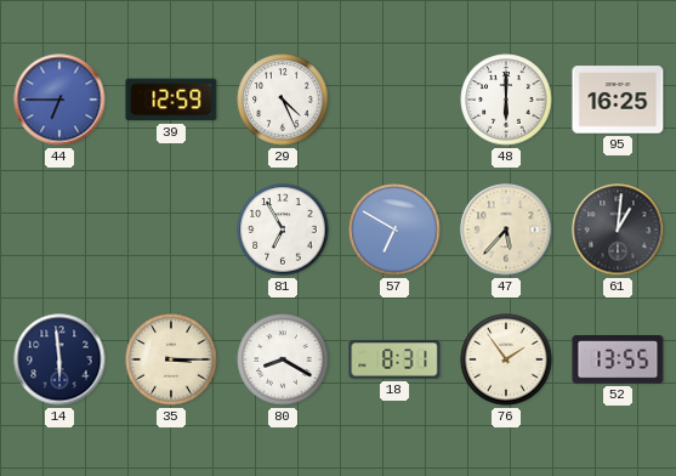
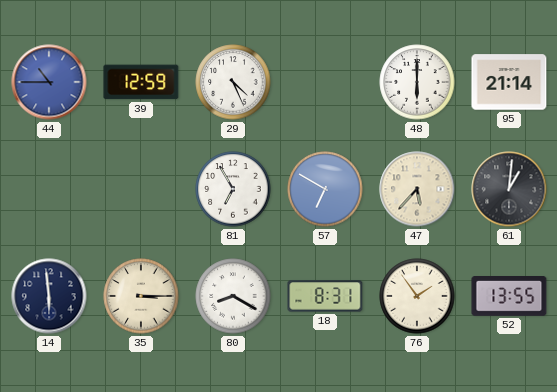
44: 6:45 -> 10:45 (49, 82)
95: 16:25 -> 21:14 (509, 82)
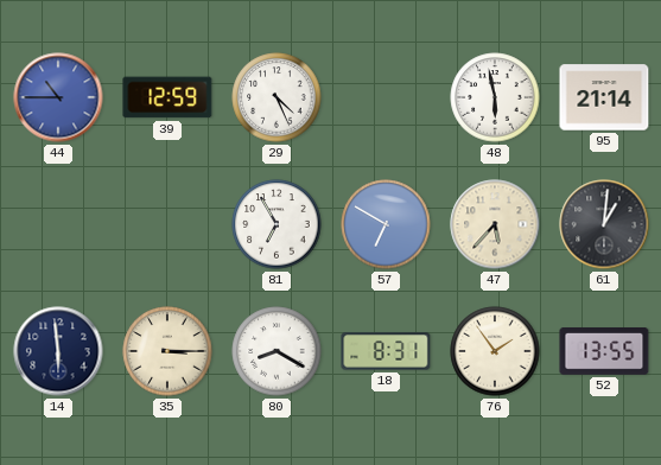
48: 6:00 -> 5:58 (495, 97)
